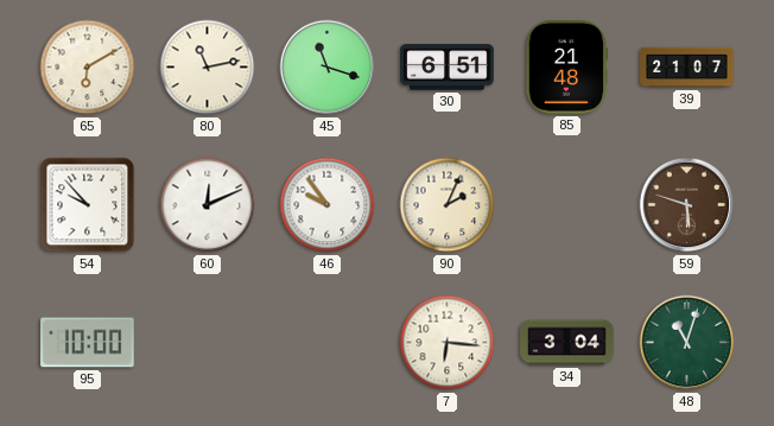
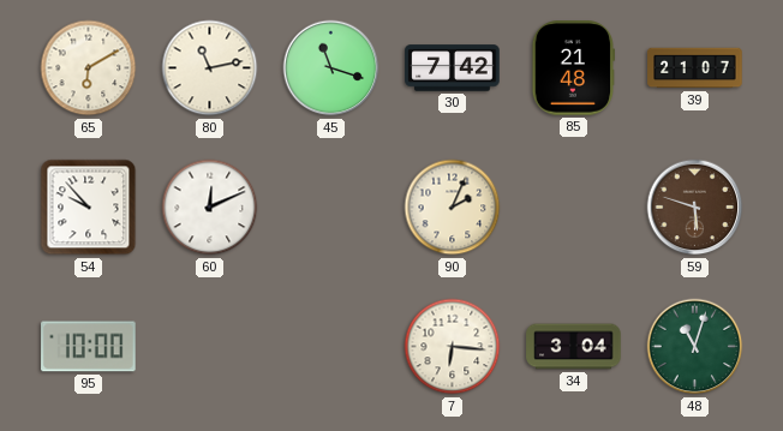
30: 6:51 -> 7:42 (453, 68)
46: 9:54 -> none (328, 205)
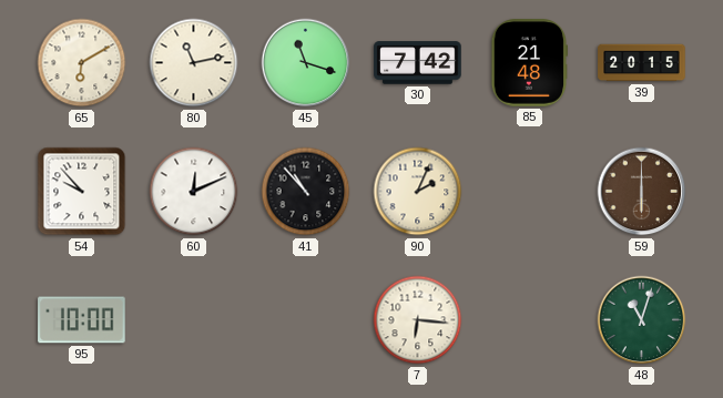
39: 21:07 -> 20:15 (642, 63)
41: none -> 10:53 (306, 192)
59: 5:48 -> 6:00 (642, 192)
34: 3:04 -> none (574, 347)
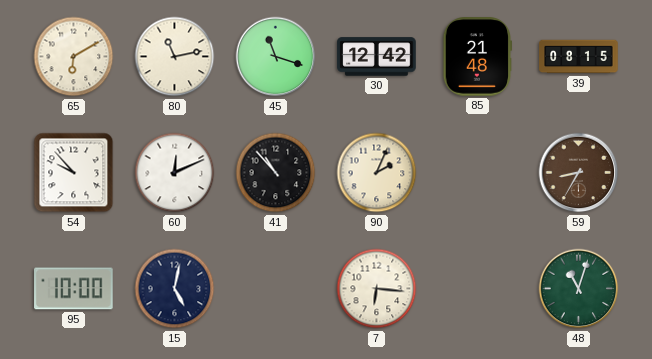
30: 7:42 -> 12:42 (377, 57)
39: 20:15 -> 08:15 (579, 57)
59: 6:00 -> 8:35 (579, 173)
15: none -> 5:02 (175, 289)
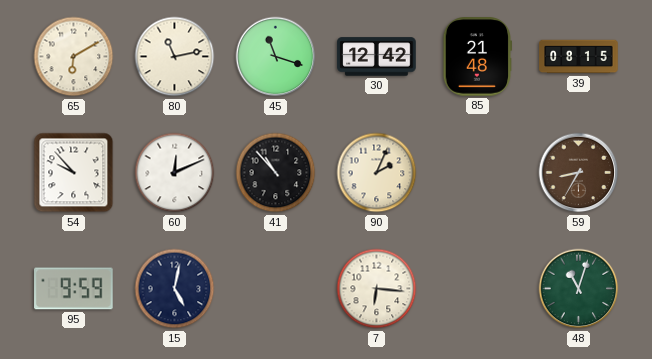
95: 10:00 -> 9:59 (74, 289)
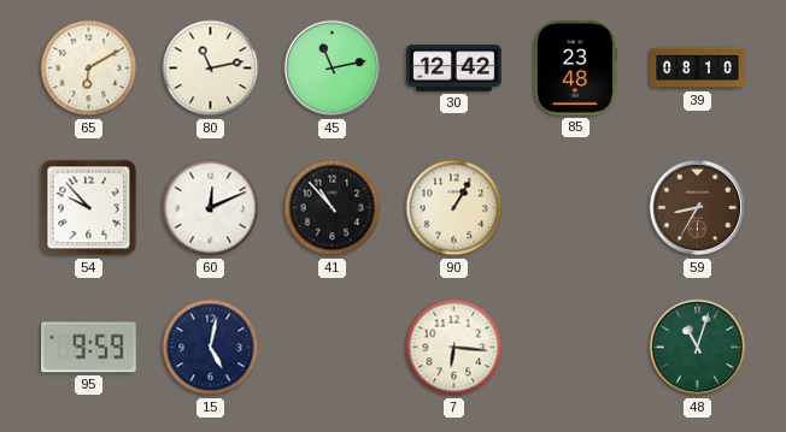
45: 11:18 -> 11:13 (333, 69)
85: 21:48 -> 23:48 (576, 69)
39: 08:15 -> 08:10 (698, 69)
90: 2:04 -> 1:05 (454, 208)
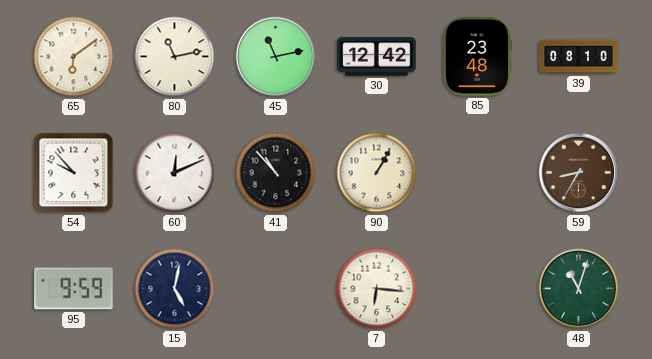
65: 6:10 -> 6:09 (74, 57)
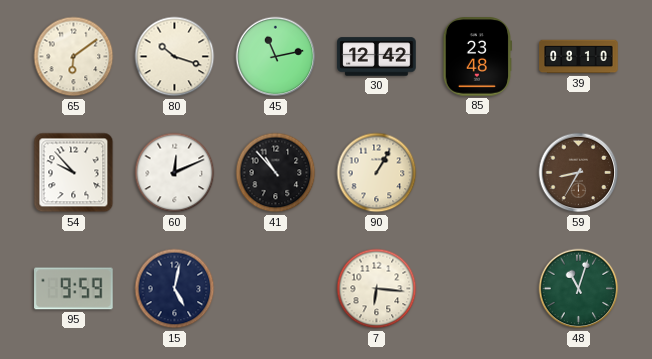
80: 11:13 -> 10:18 (175, 57)
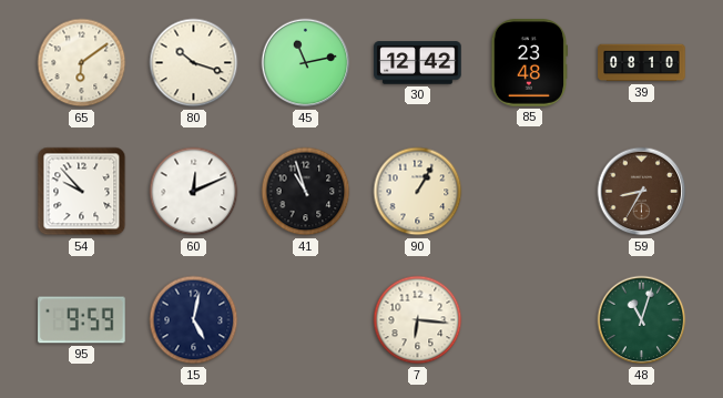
41: 10:53 -> 10:57 (306, 192)
